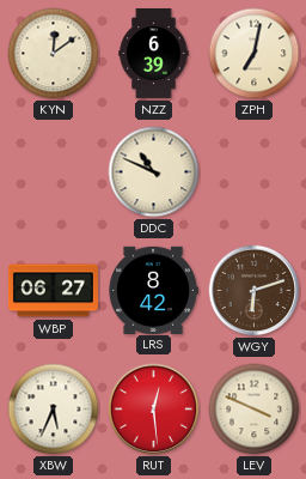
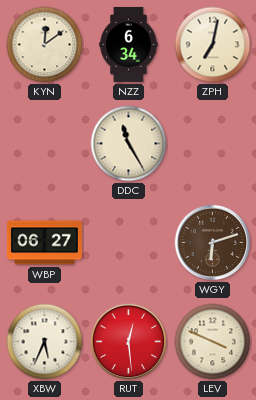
NZZ: 6:39 -> 6:34 (129, 44)
DDC: 10:49 -> 11:25 (129, 144)
LRS: 8:42 -> none (153, 290)
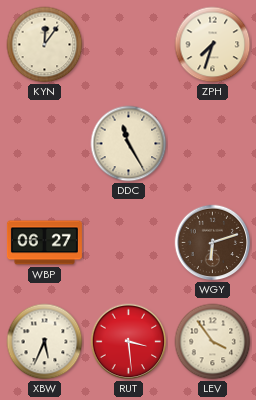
KYN: 12:09 -> 12:06 (45, 45)
NZZ: 6:34 -> none (129, 44)
ZPH: 7:02 -> 7:33 (213, 45)
RUT: 12:29 -> 3:29 (129, 342)
LEV: 3:49 -> 3:54 (213, 342)
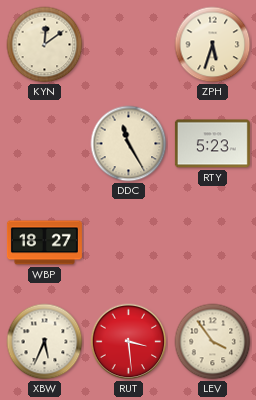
KYN: 12:06 -> 12:09 (45, 45)
ZPH: 7:33 -> 5:33 (213, 45)
RTY: none -> 5:23 (212, 144)
WBP: 06:27 -> 18:27 (44, 243)
WGY: 6:12 -> none (213, 243)
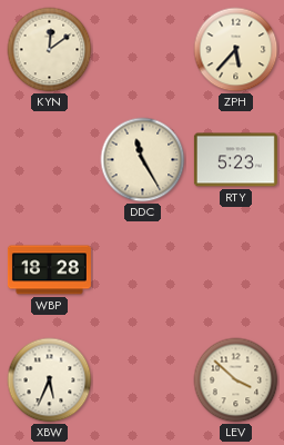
ZPH: 5:33 -> 5:37 (236, 50)
WBP: 18:27 -> 18:28 (49, 270)
RUT: 3:29 -> none (129, 342)
LEV: 3:54 -> 3:52 (236, 380)
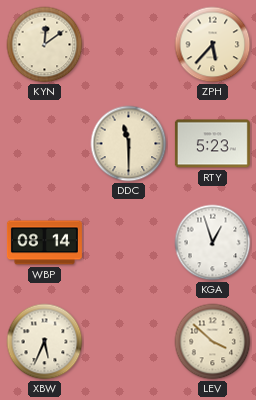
DDC: 11:25 -> 11:30 (129, 144)
WBP: 18:28 -> 08:14 (44, 243)
KGA: none -> 12:57 (213, 243)
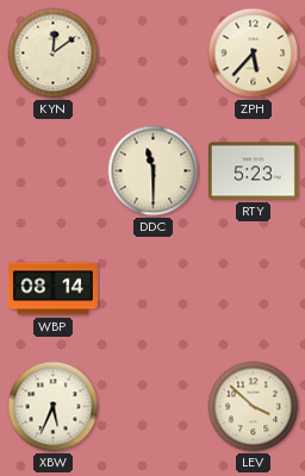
KGA: 12:57 -> none (213, 243)
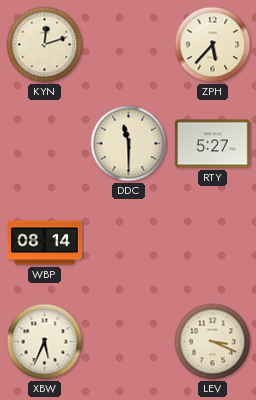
KYN: 12:09 -> 12:12 (45, 45)
RTY: 5:23 -> 5:27 (212, 144)
LEV: 3:52 -> 3:19 (213, 342)
